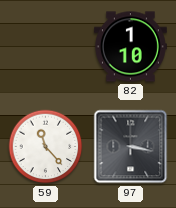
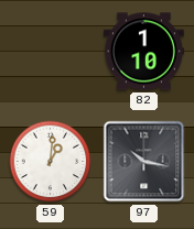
59: 11:23 -> 1:01 (51, 162)
97: 3:17 -> 10:17 (144, 162)
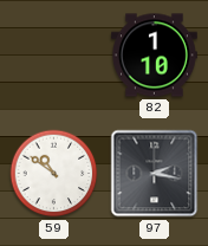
59: 1:01 -> 10:51 (54, 174)
97: 10:17 -> 2:17 (155, 174)
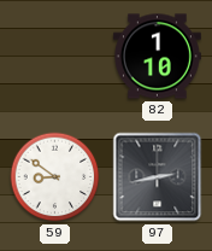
59: 10:51 -> 8:51 (55, 177)
97: 2:17 -> 2:43 (158, 177)
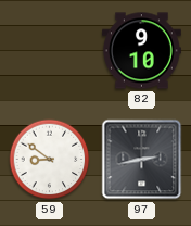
82: 1:10 -> 9:10 (142, 51)
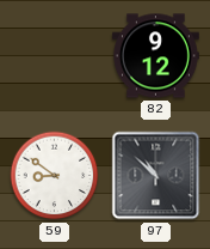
82: 9:10 -> 9:12 (156, 56)
97: 2:43 -> 10:52 (156, 176)
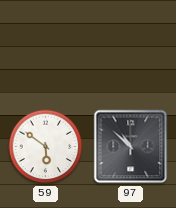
82: 9:12 -> none (156, 56)
59: 8:51 -> 5:51 (46, 147)
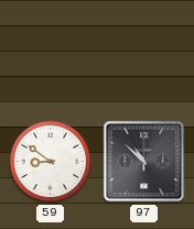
59: 5:51 -> 8:51 (51, 162)
